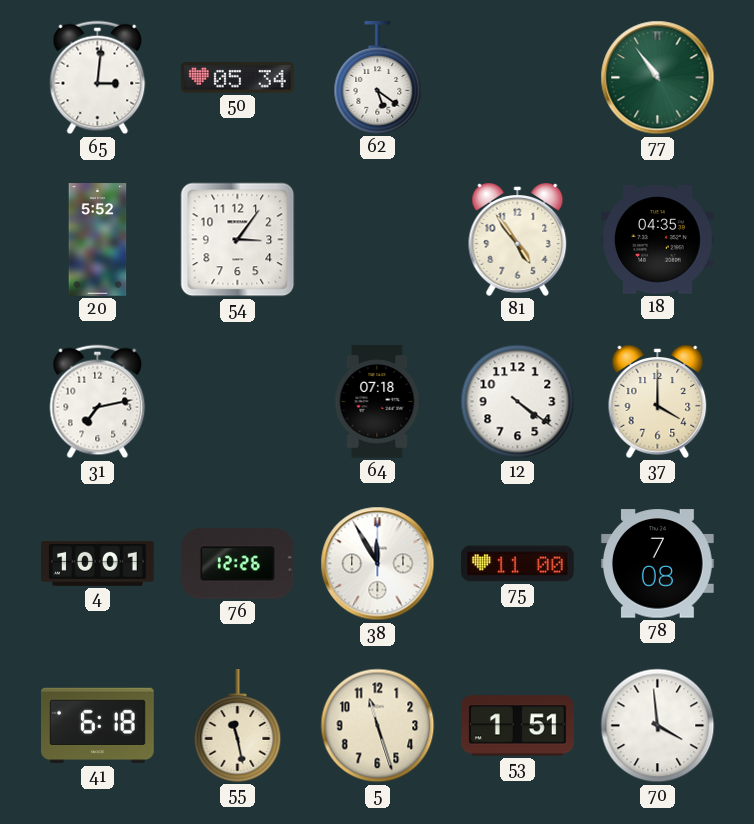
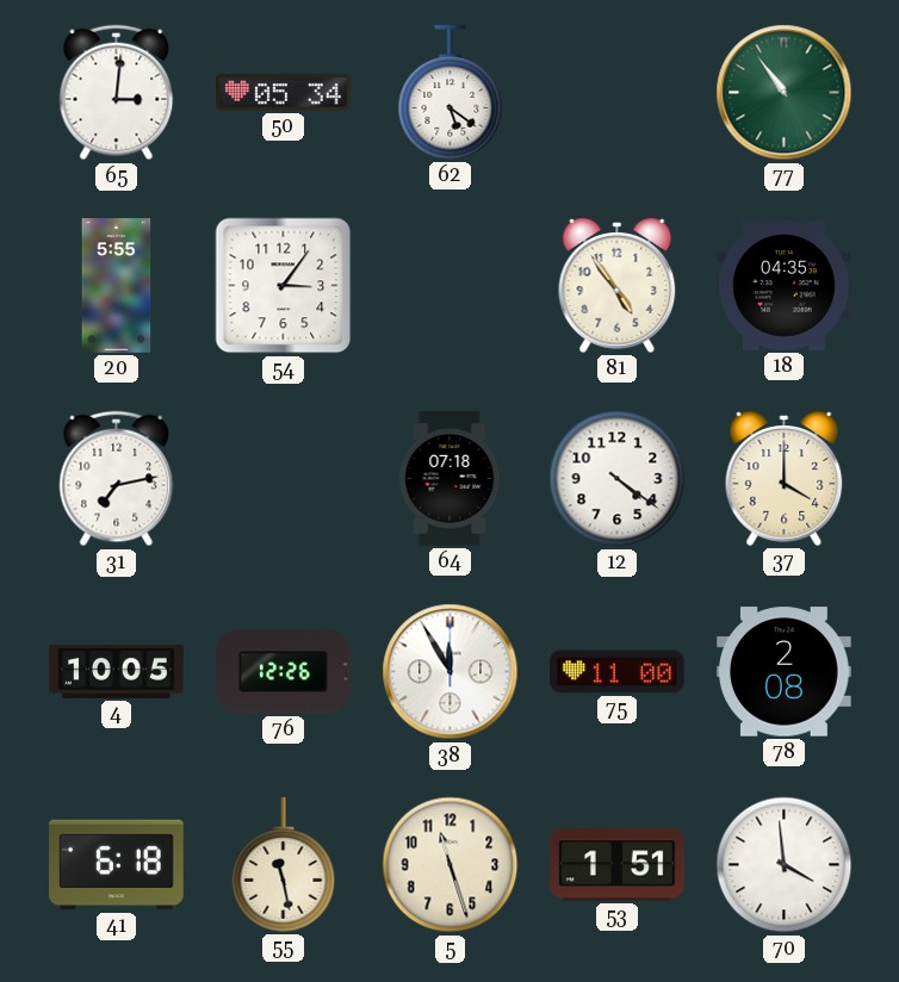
20: 5:52 -> 5:55 (117, 286)
4: 10:01 -> 10:05 (117, 671)
78: 7:08 -> 2:08 (785, 672)
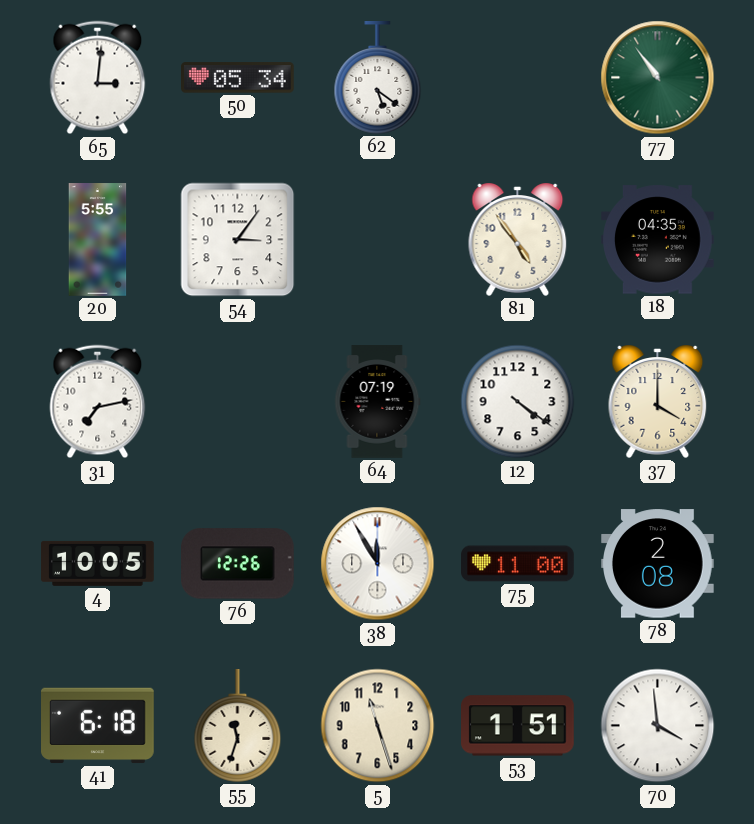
64: 07:18 -> 07:19 (378, 402)
55: 11:28 -> 11:33 (238, 726)
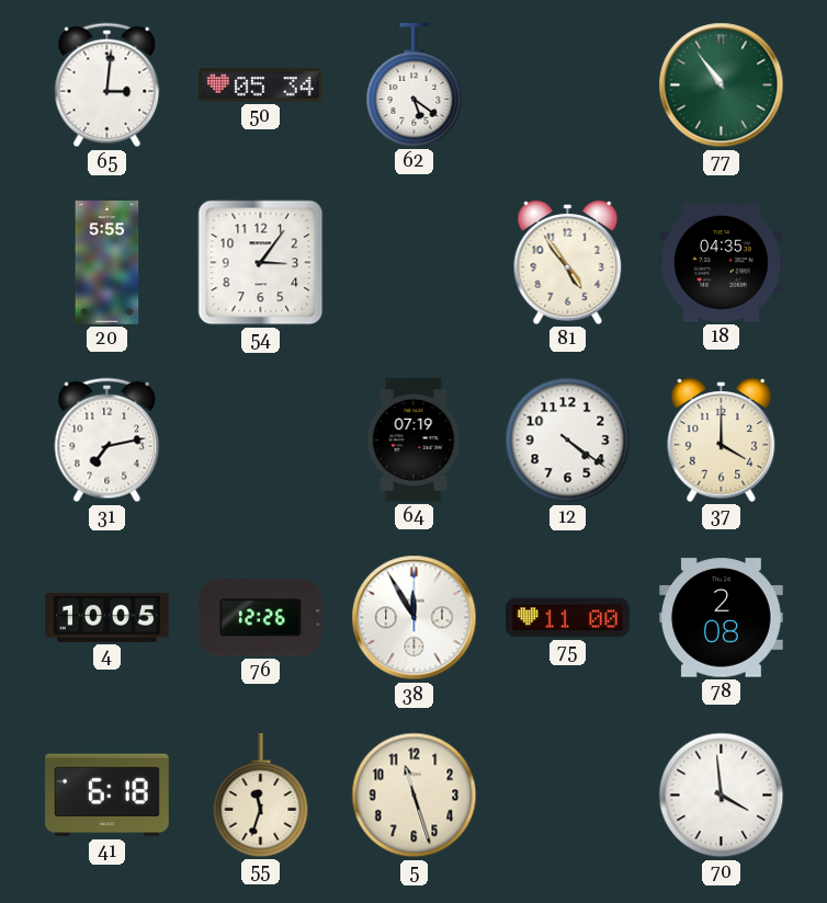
53: 1:51 -> none (518, 726)
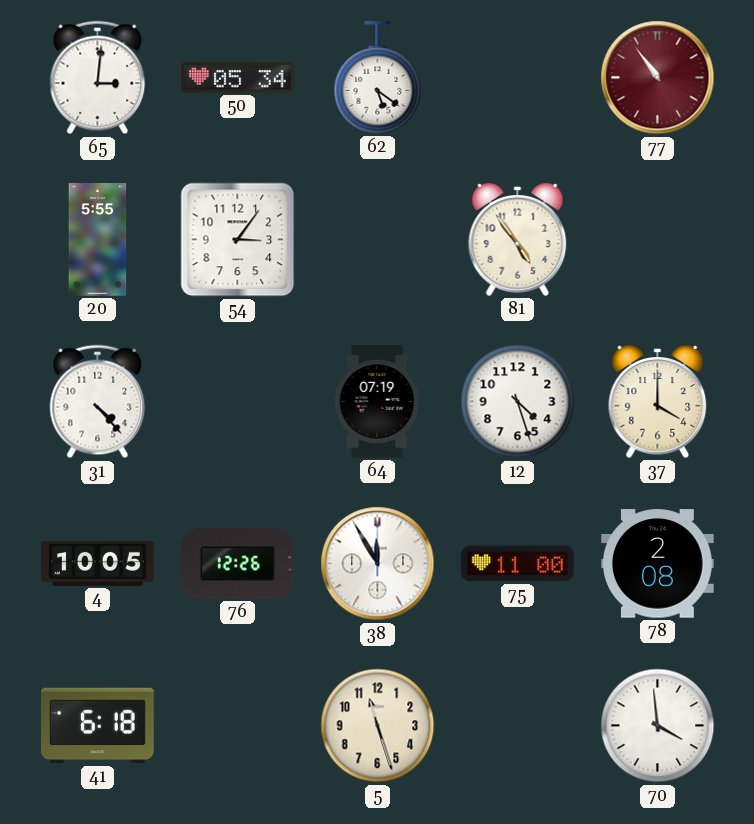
77 dial: green -> burgundy (658, 78)
18: 04:35 -> none (722, 263)
31: 7:13 -> 4:23 (98, 402)
12: 4:21 -> 4:27 (518, 402)
55: 11:33 -> none (261, 796)
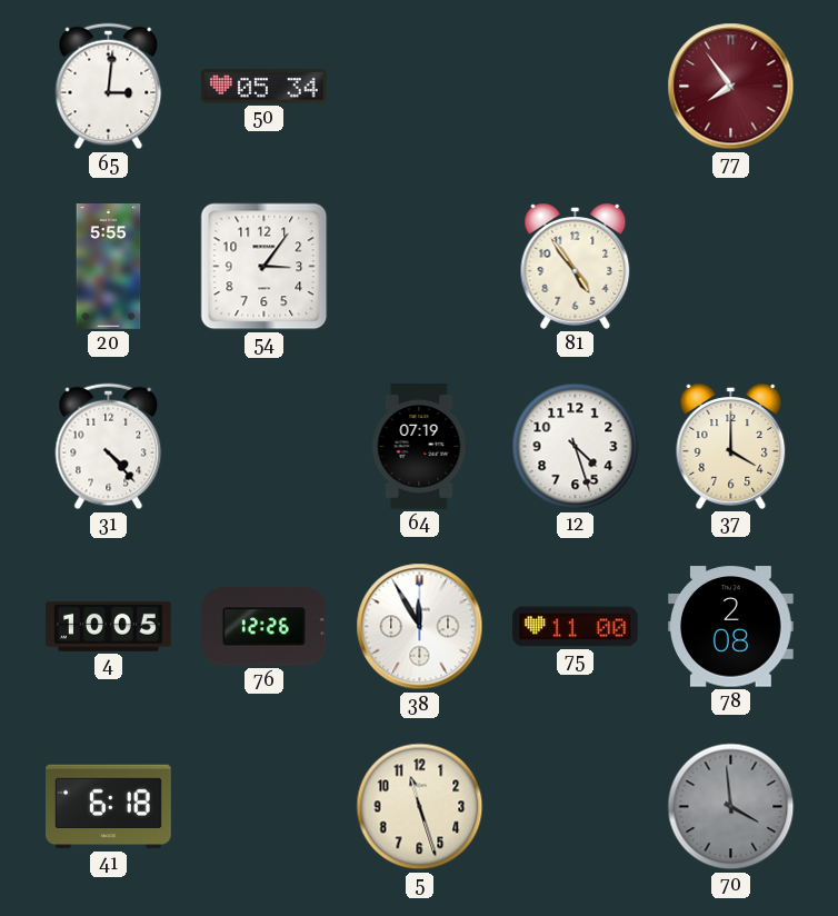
62: 5:21 -> none (378, 78)
77: 10:54 -> 7:54 (731, 87)
70 dial: white -> grey (731, 807)
